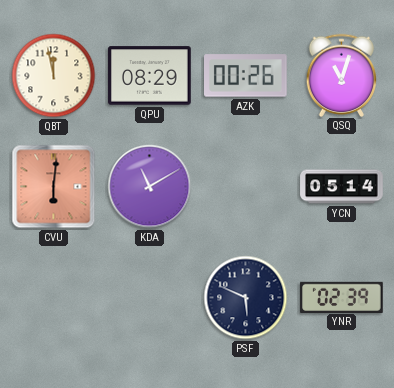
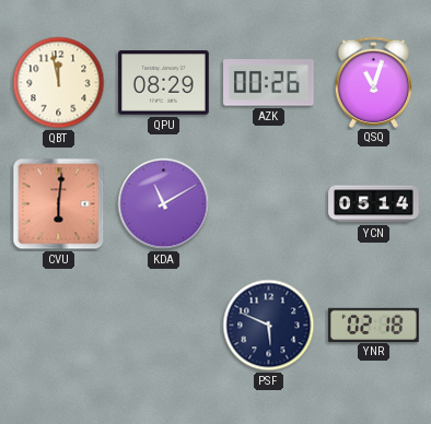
YNR: 02:39 -> 02:18 (374, 325)
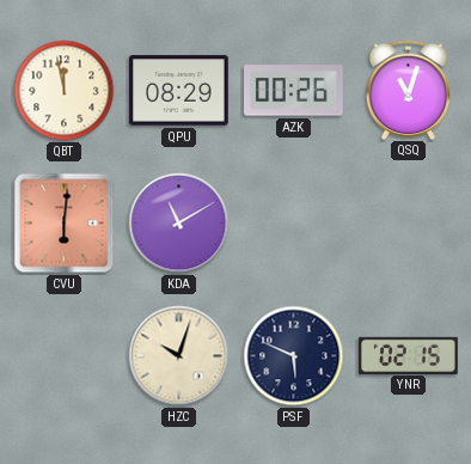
YCN: 05:14 -> none (374, 204)
HZC: none -> 10:03 (179, 356)
YNR: 02:18 -> 02:15 (409, 355)
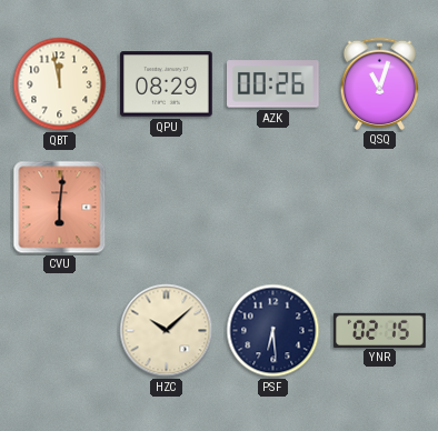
KDA: 11:10 -> none (179, 224)
HZC: 10:03 -> 10:08 (167, 331)
PSF: 5:49 -> 6:29 (273, 331)
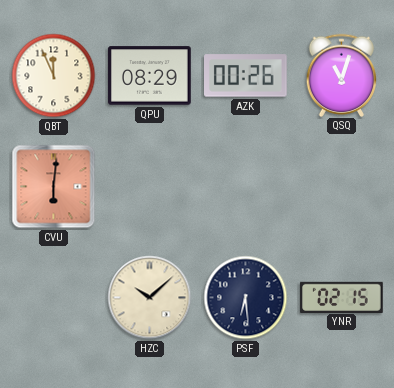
QBT: 11:58 -> 11:56 (54, 76)
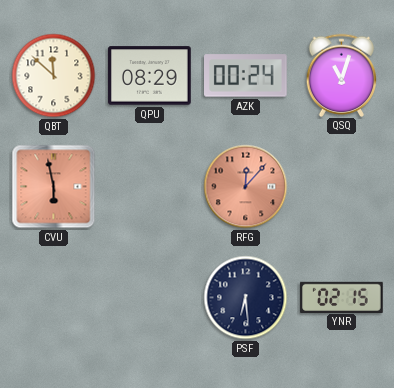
QBT: 11:56 -> 11:52 (54, 76)
AZK: 00:26 -> 00:24 (246, 76)
CVU: 6:01 -> 5:58 (54, 187)
RFG: none -> 12:07 (246, 187)
HZC: 10:08 -> none (150, 298)
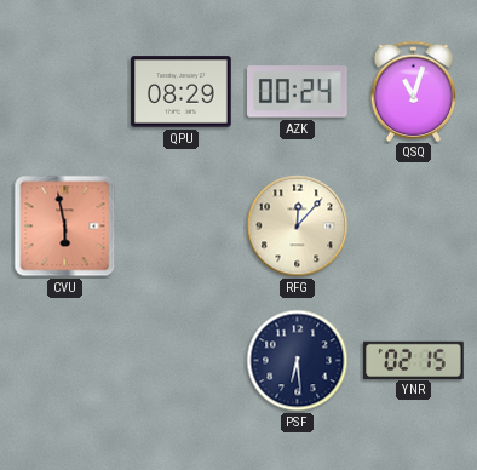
QBT: 11:52 -> none (54, 76)
RFG dial: salmon -> cream (298, 227)
